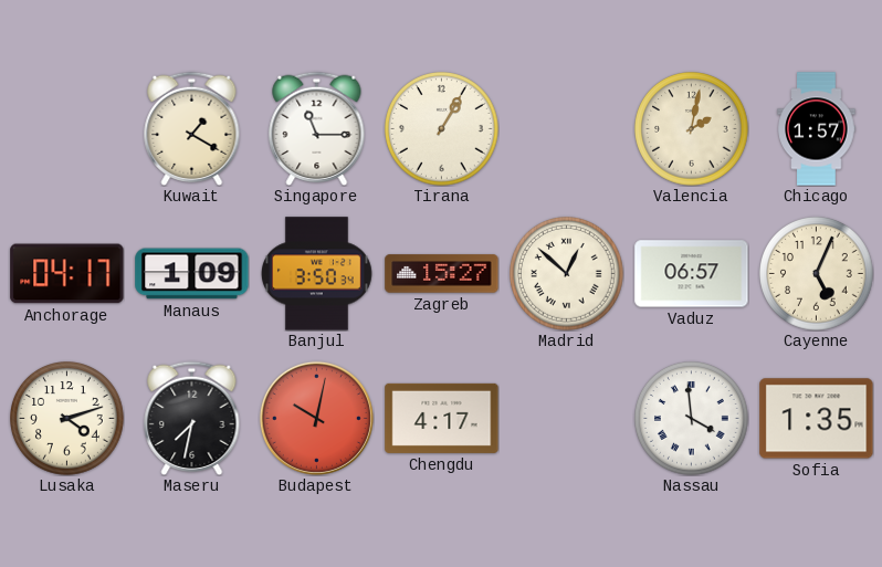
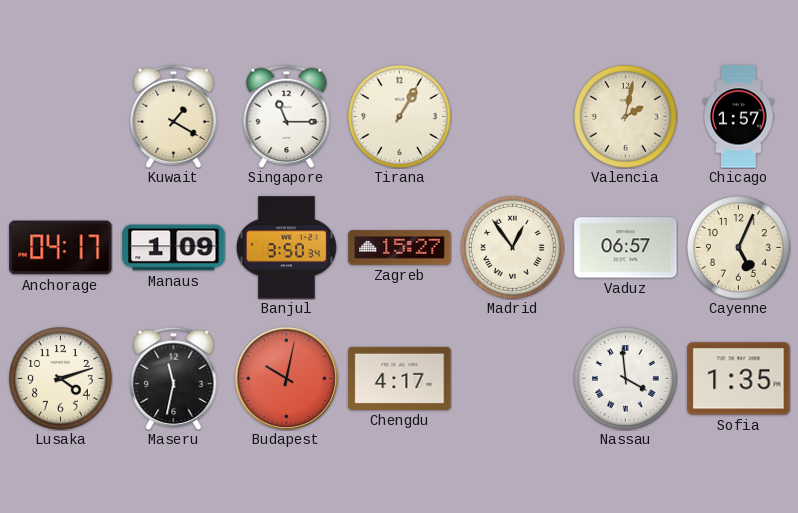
Madrid: 12:52 -> 12:54 (513, 248)
Maseru: 7:32 -> 11:32 (174, 378)
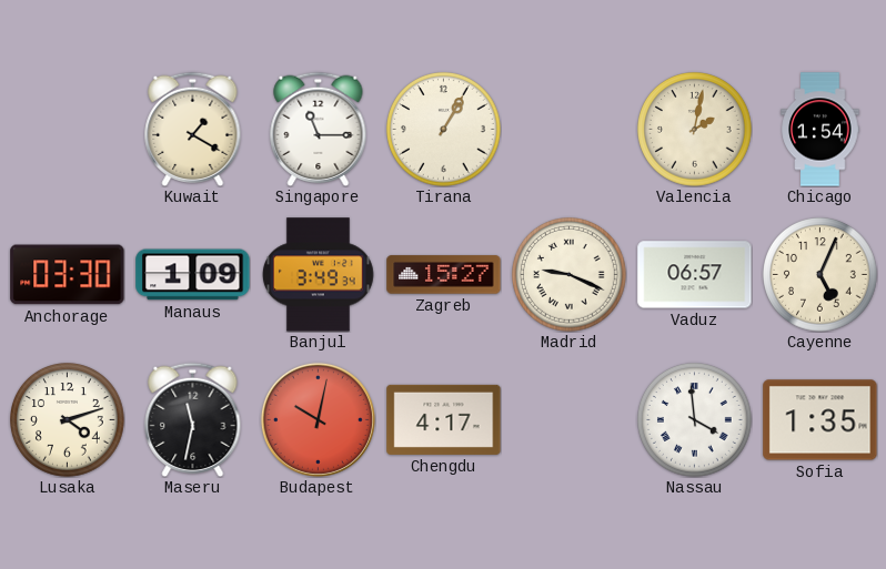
Chicago: 1:57 -> 1:54 (820, 130)
Anchorage: 04:17 -> 03:30 (68, 275)
Banjul: 3:50 -> 3:49 (319, 275)
Madrid: 12:54 -> 9:19 (570, 275)
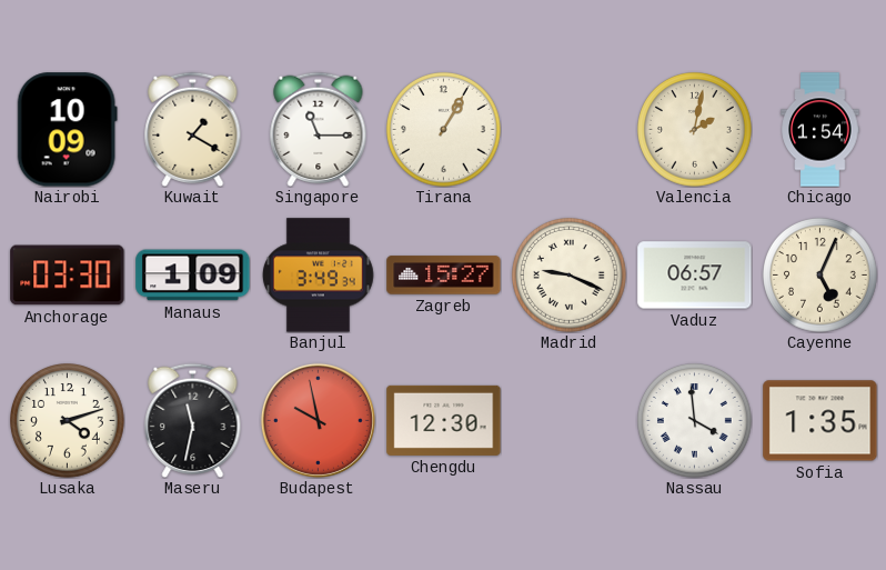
Nairobi: none -> 10:09 (67, 130)
Budapest: 10:02 -> 9:58 (318, 420)
Chengdu: 4:17 -> 12:30 (444, 420)
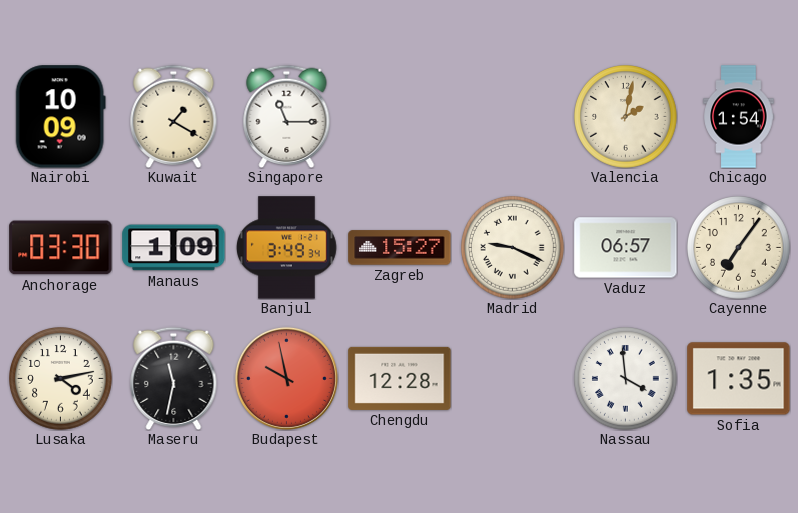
Tirana: 1:05 -> none (444, 130)
Cayenne: 5:04 -> 7:06 (739, 248)
Lusaka: 4:12 -> 4:13 (61, 379)
Chengdu: 12:30 -> 12:28 (400, 378)
